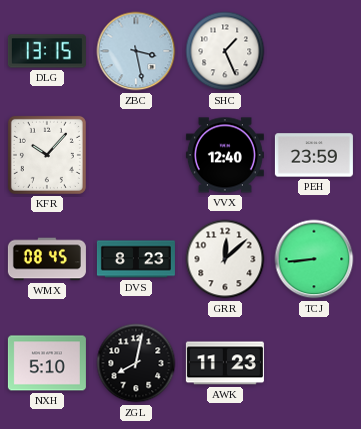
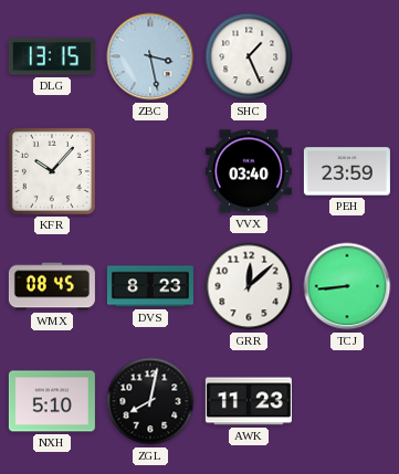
VVX: 12:40 -> 03:40 (249, 171)
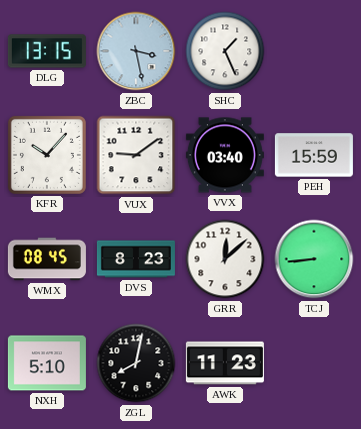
VUX: none -> 9:09 (136, 155)
PEH: 23:59 -> 15:59 (314, 155)
